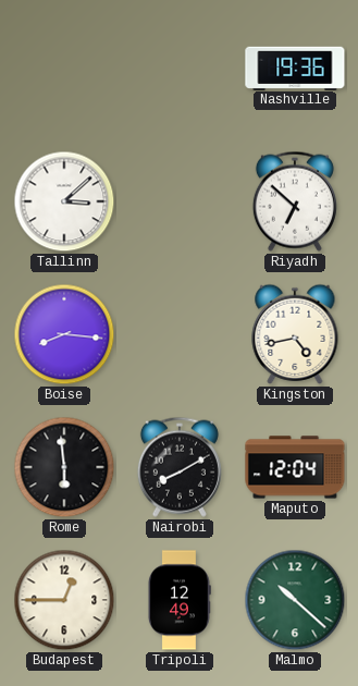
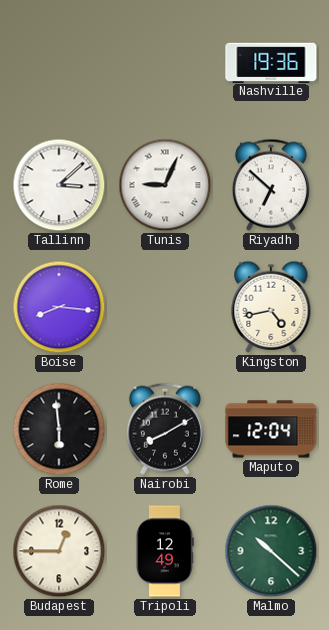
Tunis: none -> 9:04 (165, 185)
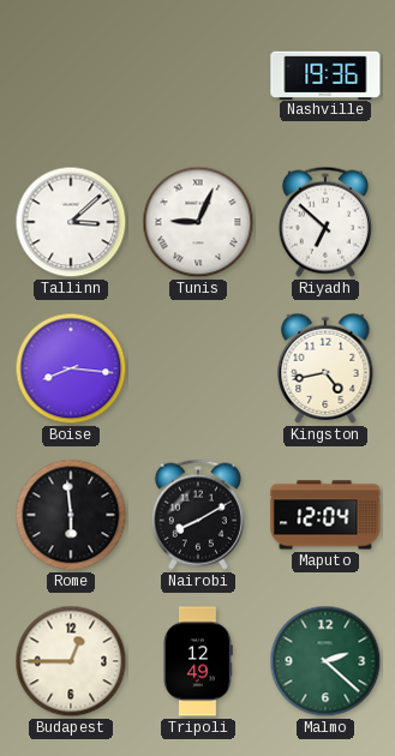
Malmo: 10:22 -> 2:22 (325, 661)
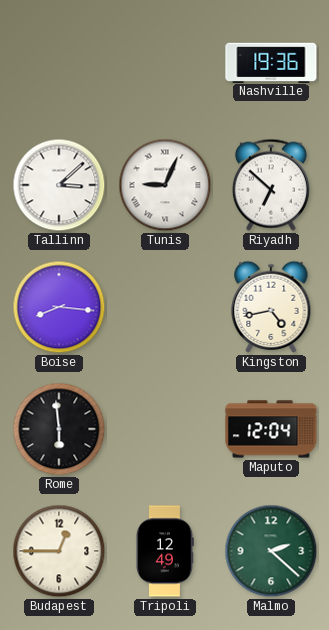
Nairobi: 8:10 -> none (198, 515)
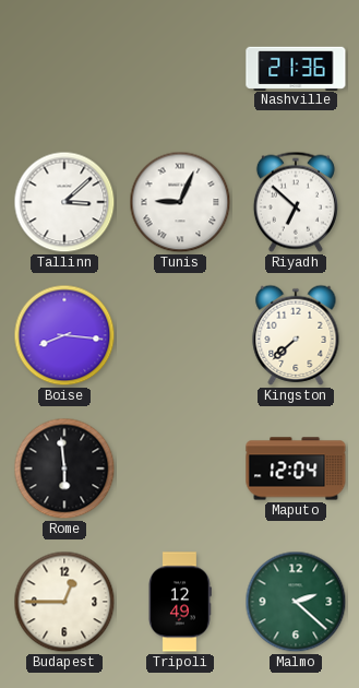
Nashville: 19:36 -> 21:36 (296, 68)
Kingston: 4:43 -> 7:38 (296, 335)
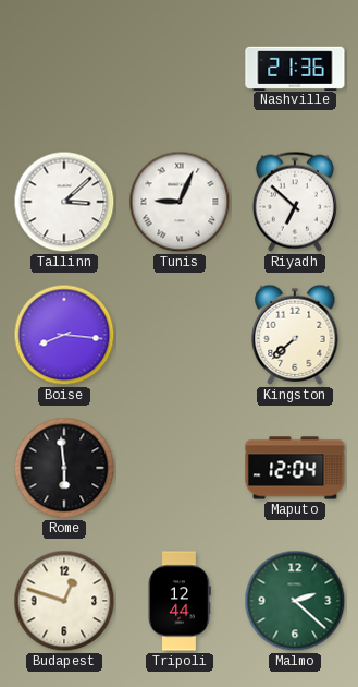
Budapest: 12:45 -> 12:48 (64, 601)
Tripoli: 12:49 -> 12:44 (180, 601)
